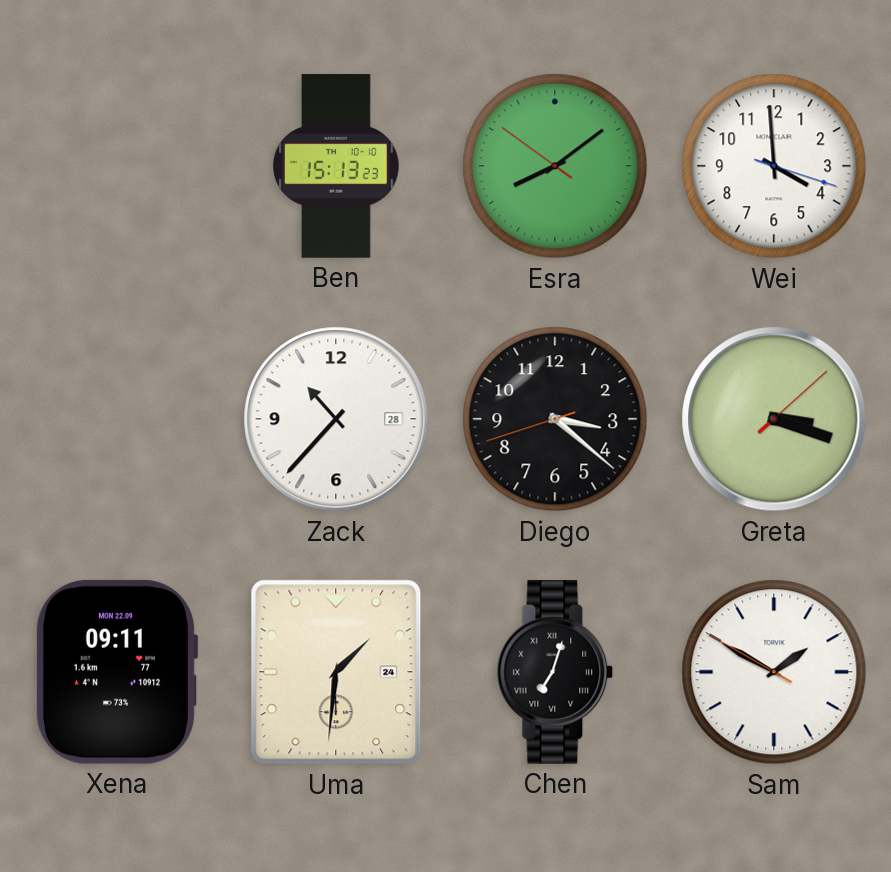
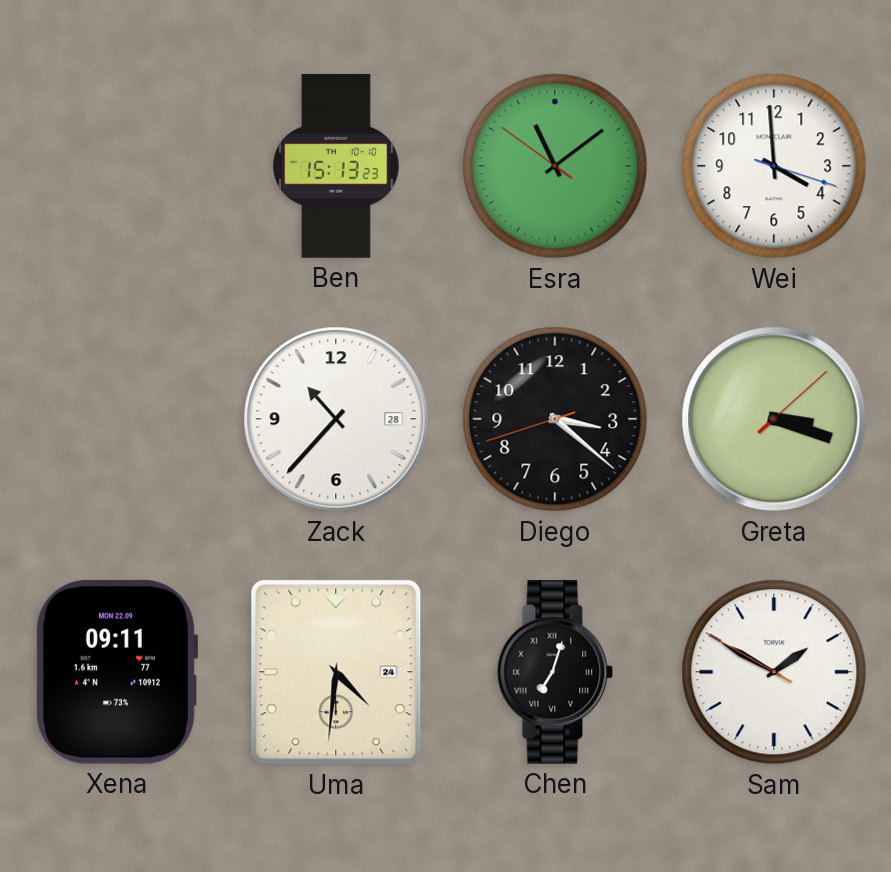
Esra: 8:08 -> 11:08 (555, 166)
Uma: 1:31 -> 4:31 (336, 672)
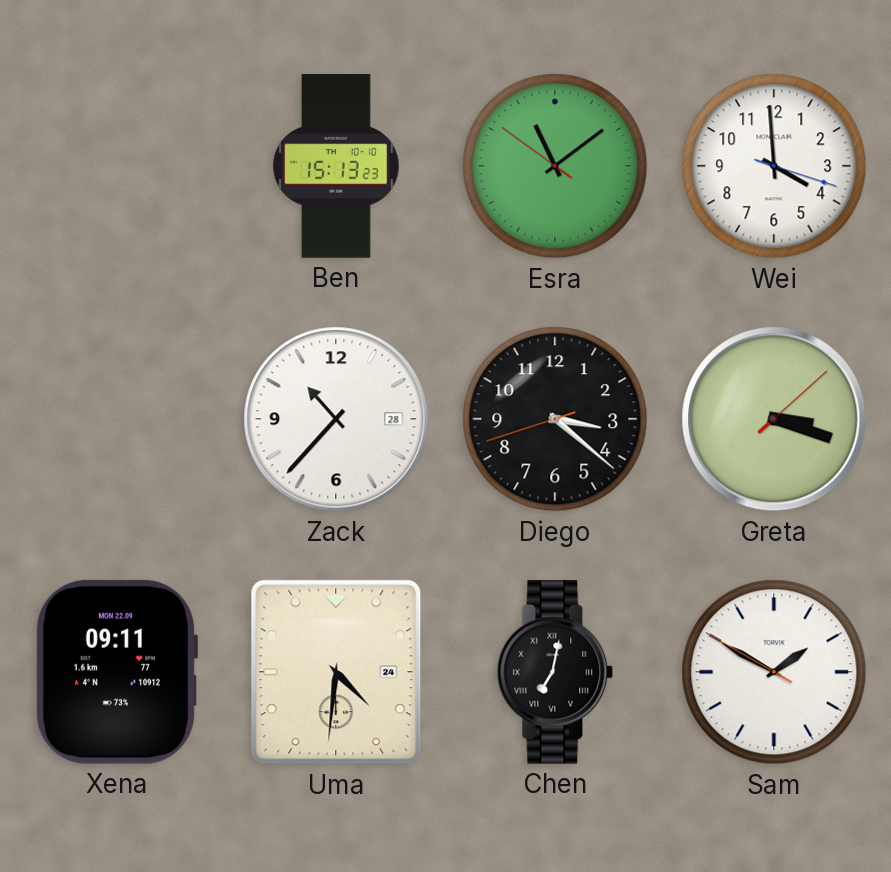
Chen: 7:03 -> 7:02 (555, 673)
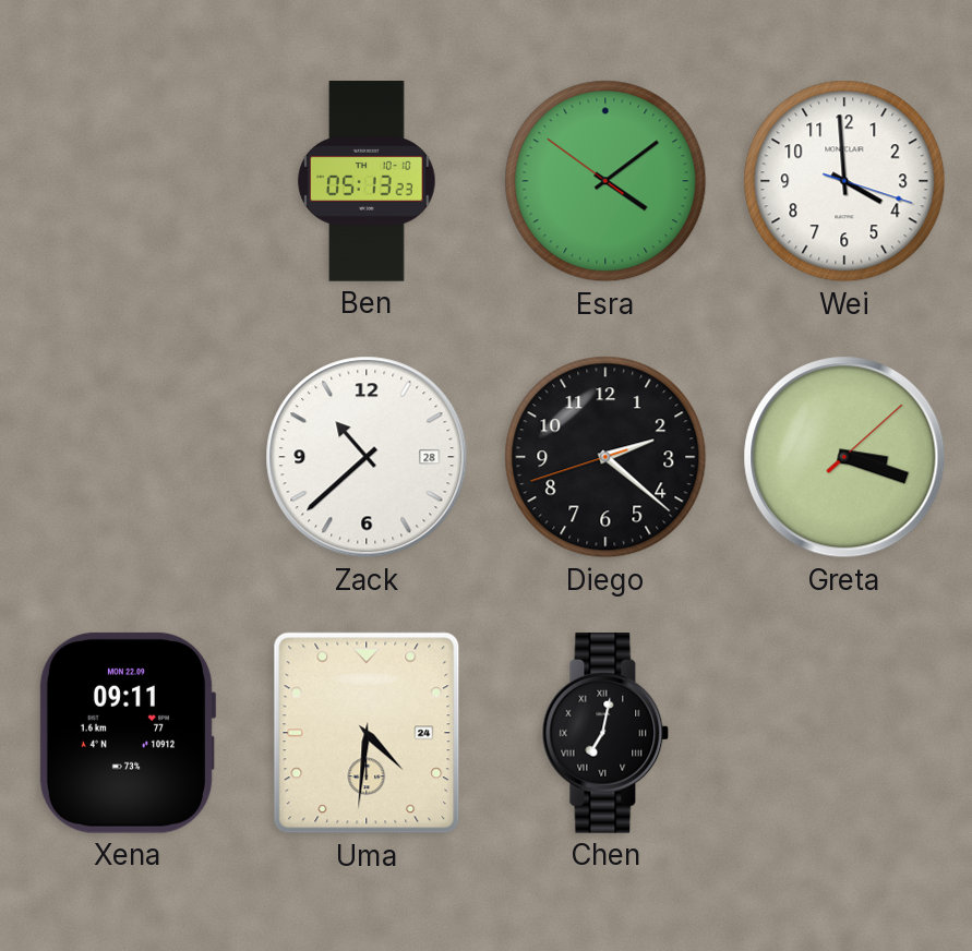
Ben: 15:13 -> 05:13 (367, 181)
Esra: 11:08 -> 4:08 (605, 181)
Zack: 10:37 -> 10:38 (367, 457)
Diego: 3:21 -> 2:21 (605, 457)
Sam: 1:49 -> none (774, 672)
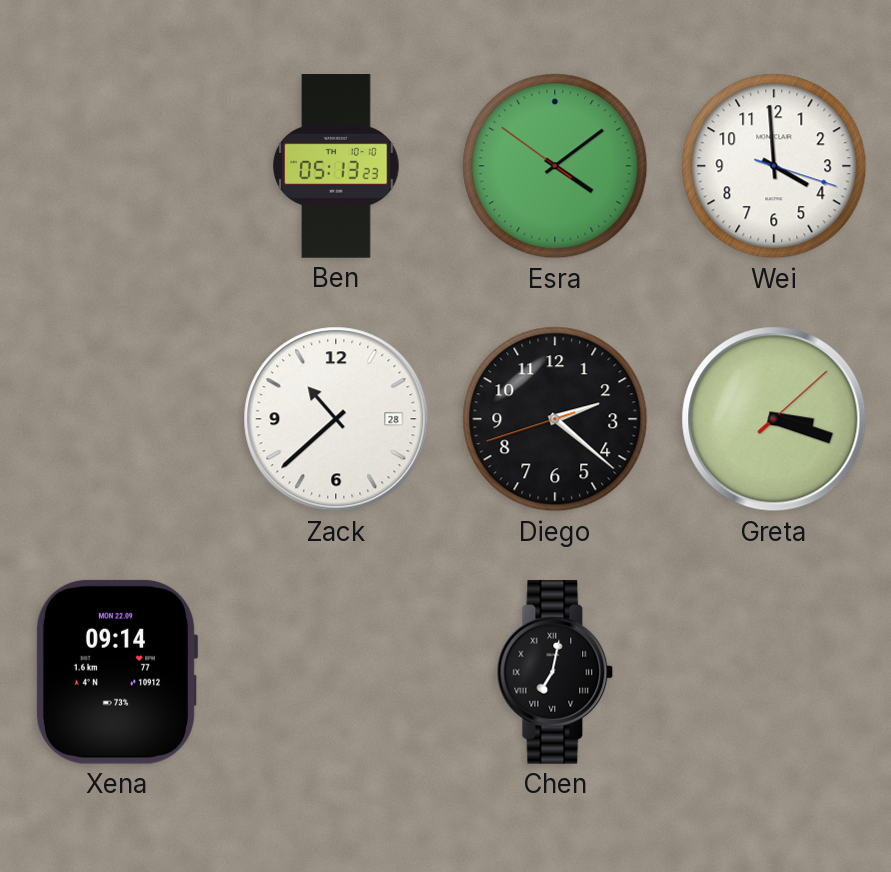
Xena: 09:11 -> 09:14 (117, 672)
Uma: 4:31 -> none (367, 733)
